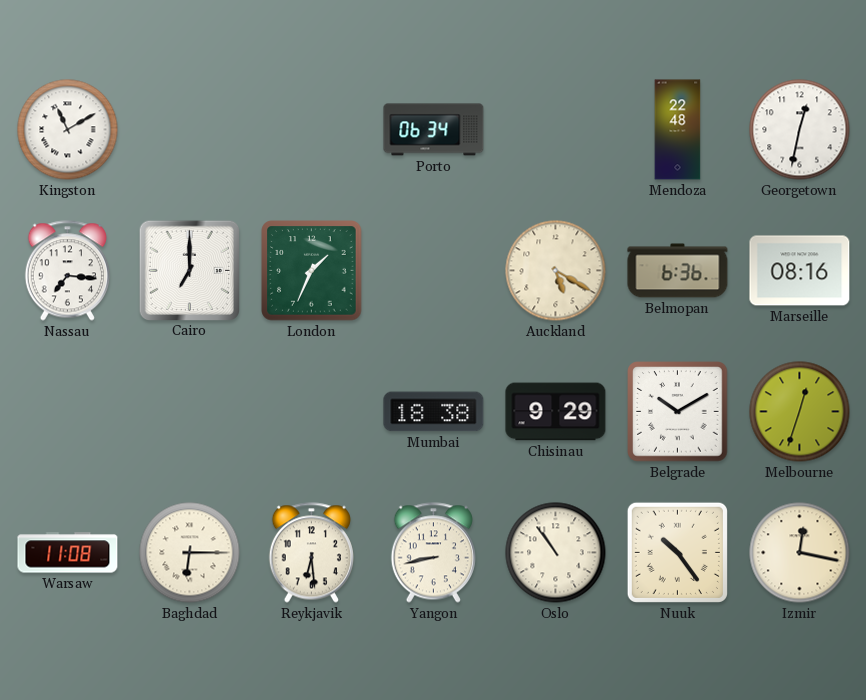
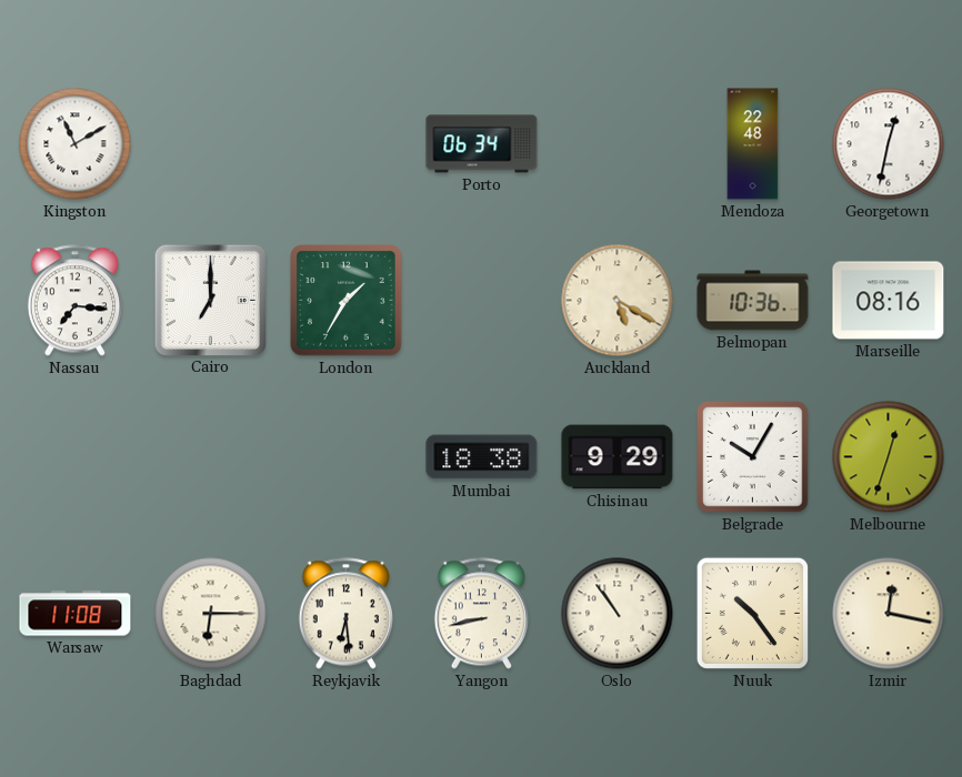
London: 1:34 -> 1:35 (347, 301)
Belmopan: 6:36 -> 10:36 (753, 301)
Belgrade: 10:10 -> 10:05 (753, 457)
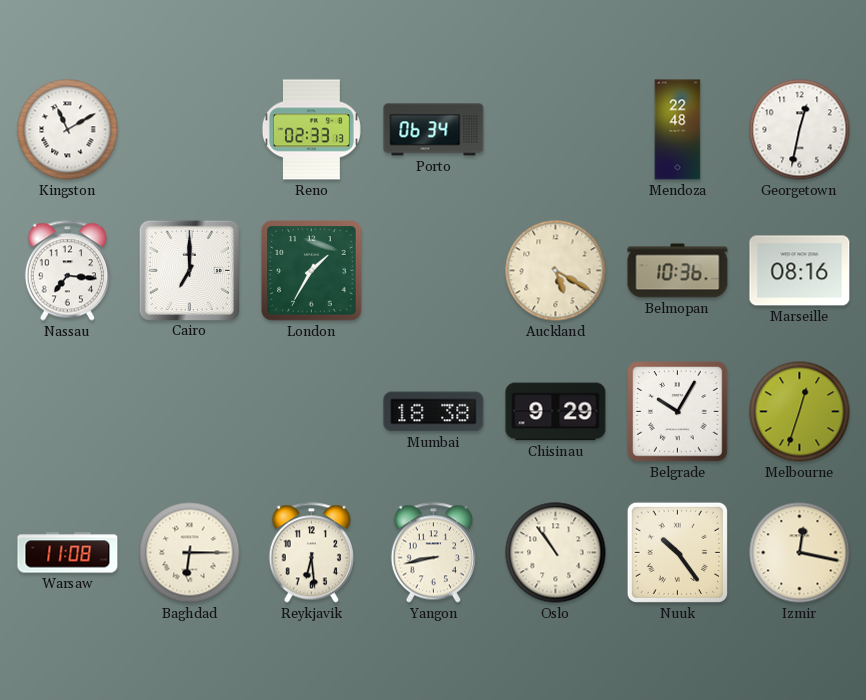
Reno: none -> 02:33 (311, 130)
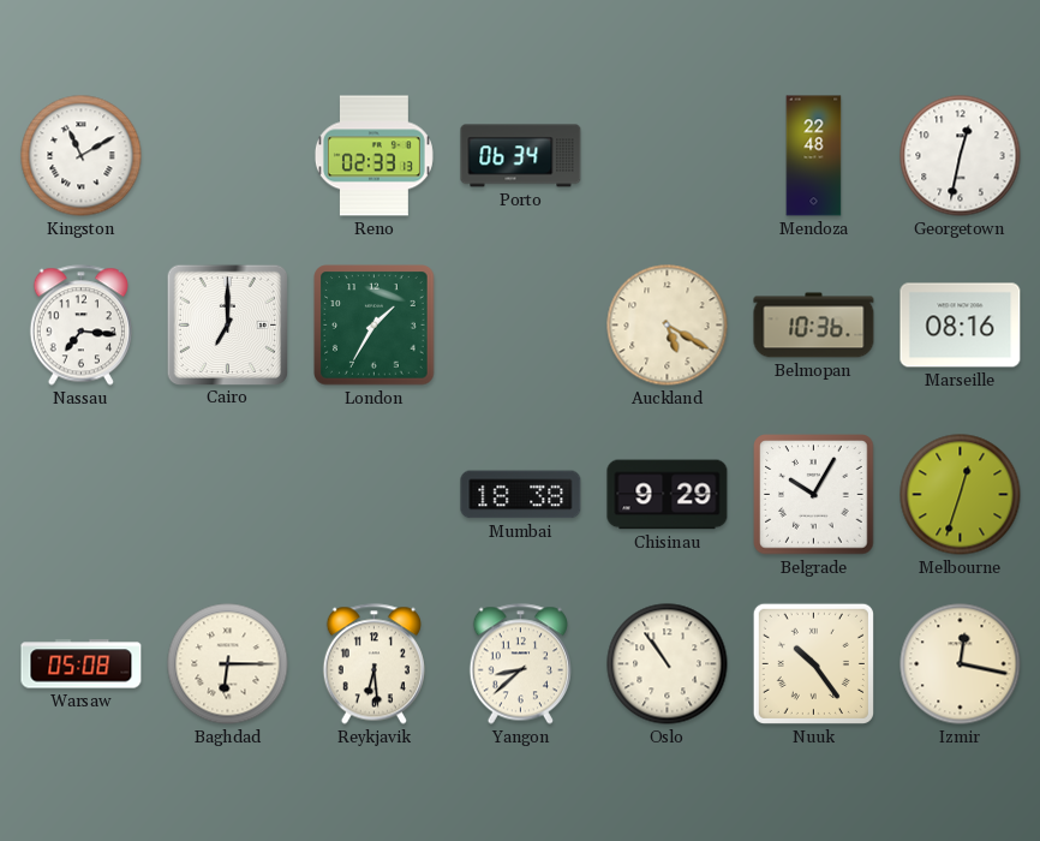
Warsaw: 11:08 -> 05:08 (82, 664)
Yangon: 8:43 -> 8:38 (520, 664)
